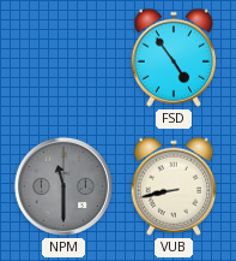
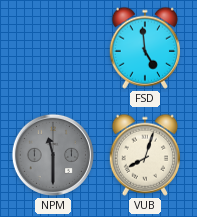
FSD: 4:54 -> 4:59 (144, 48)
VUB: 8:43 -> 8:03 (144, 155)
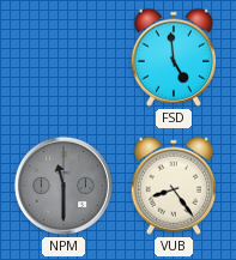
VUB: 8:03 -> 8:24 (173, 186)
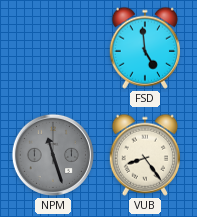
NPM: 11:30 -> 11:27 (53, 155)
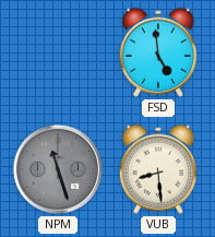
VUB: 8:24 -> 8:29 (157, 169)
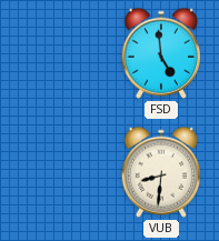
NPM: 11:27 -> none (58, 169)
VUB: 8:29 -> 8:31 (160, 172)
